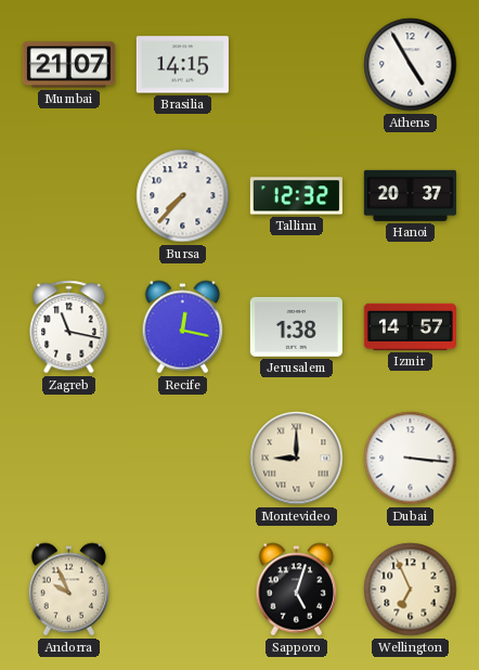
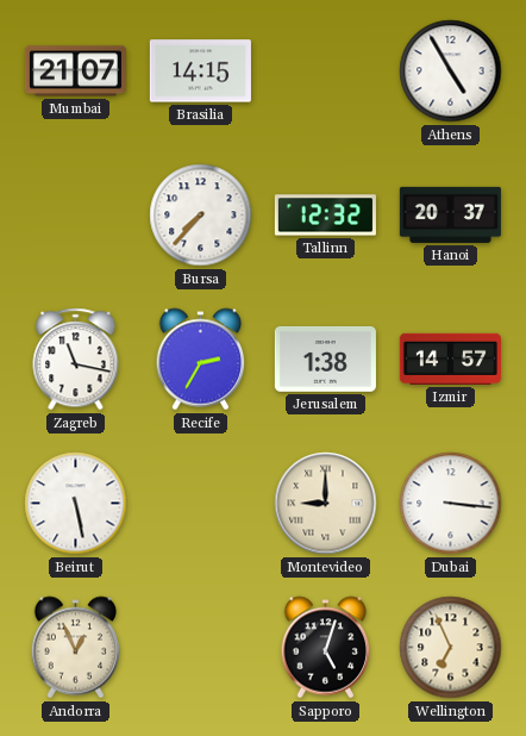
Recife: 12:17 -> 2:35 (201, 360)
Beirut: none -> 5:28 (76, 504)
Andorra: 9:56 -> 12:56 (76, 648)
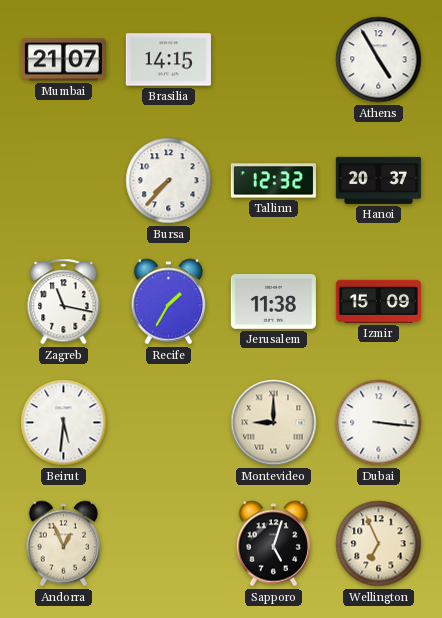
Recife: 2:35 -> 1:35 (169, 302)
Jerusalem: 1:38 -> 11:38 (273, 301)
Izmir: 14:57 -> 15:09 (378, 301)
Beirut: 5:28 -> 5:31 (64, 423)
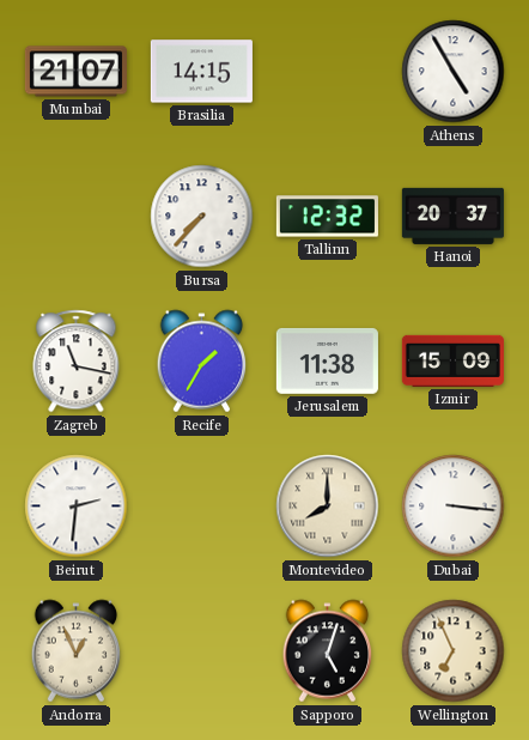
Beirut: 5:31 -> 2:31 (77, 507)
Montevideo: 9:00 -> 8:00 (328, 507)
